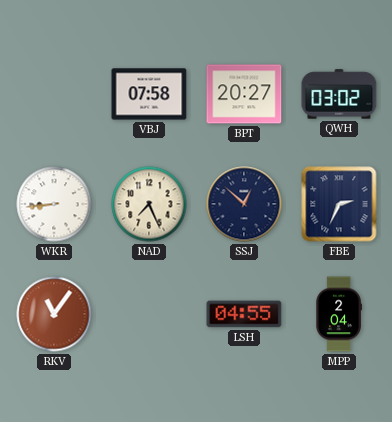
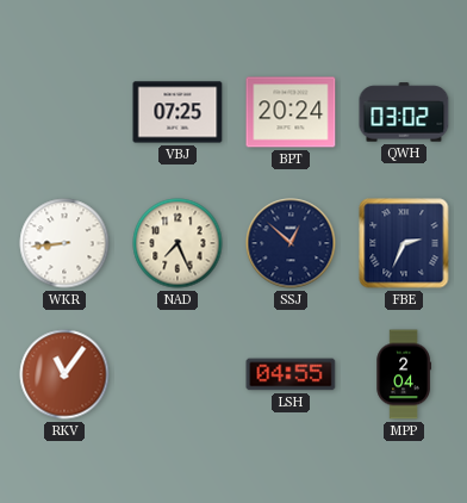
VBJ: 07:58 -> 07:25 (178, 112)
BPT: 20:27 -> 20:24 (291, 112)
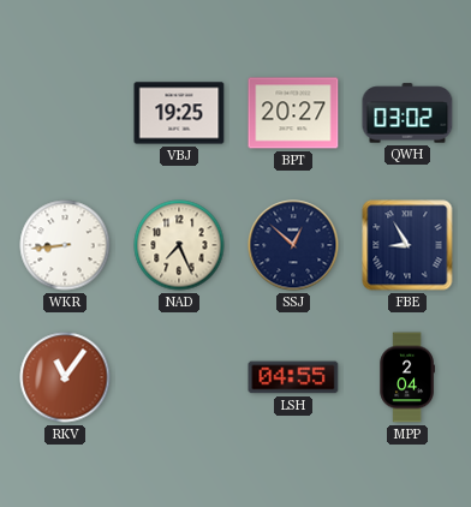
VBJ: 07:25 -> 19:25 (179, 113)
BPT: 20:24 -> 20:27 (293, 113)
FBE: 2:34 -> 8:55 (407, 245)
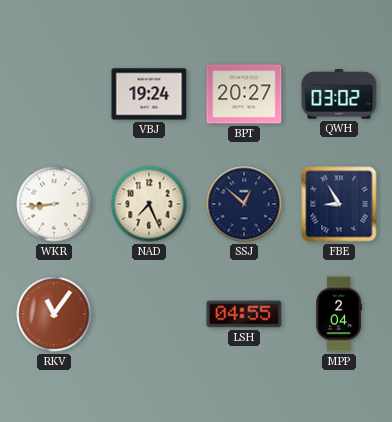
VBJ: 19:25 -> 19:24 (149, 94)
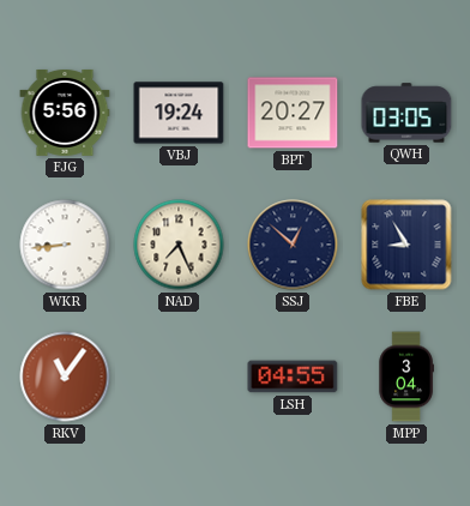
FJG: none -> 5:56 (65, 113)
QWH: 03:02 -> 03:05 (406, 113)
MPP: 2:04 -> 3:04 (406, 377)
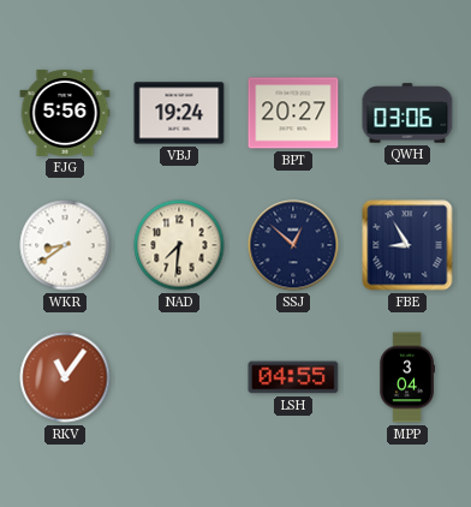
QWH: 03:05 -> 03:06 (407, 113)
WKR: 8:44 -> 8:39 (65, 245)
NAD: 7:26 -> 7:31 (179, 245)
